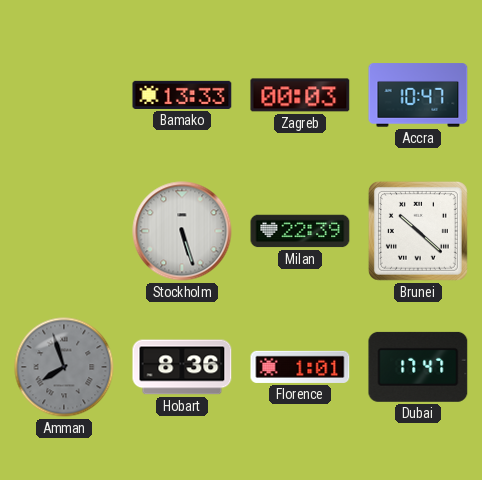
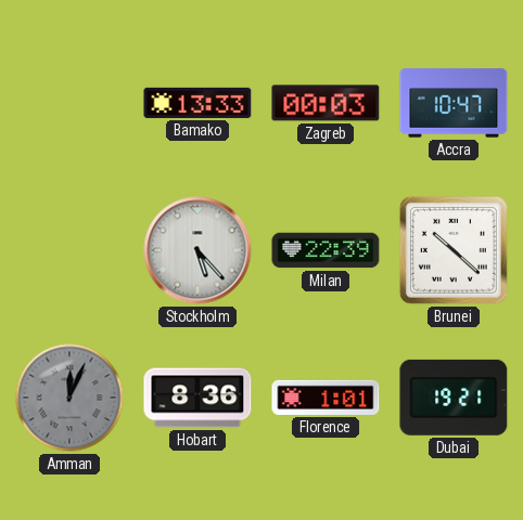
Stockholm: 5:27 -> 5:23 (197, 250)
Amman: 7:57 -> 12:04 (69, 398)
Dubai: 17:47 -> 19:21 (454, 398)
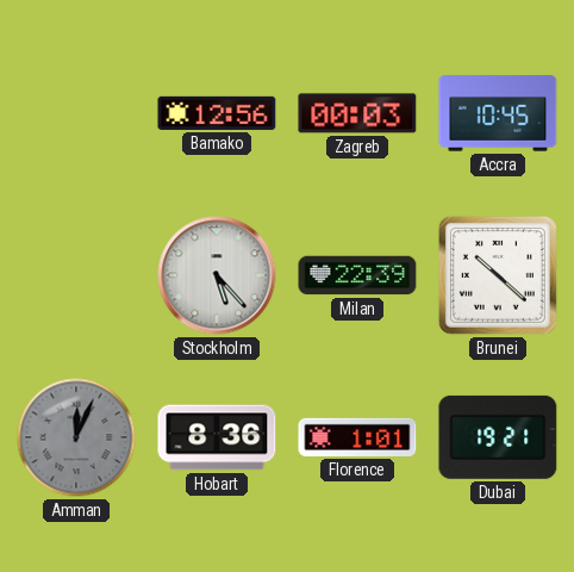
Bamako: 13:33 -> 12:56 (217, 113)
Accra: 10:47 -> 10:45 (498, 113)
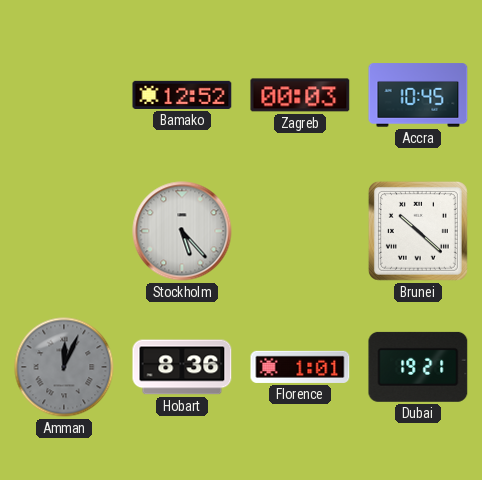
Bamako: 12:56 -> 12:52 (182, 95)
Milan: 22:39 -> none (357, 275)
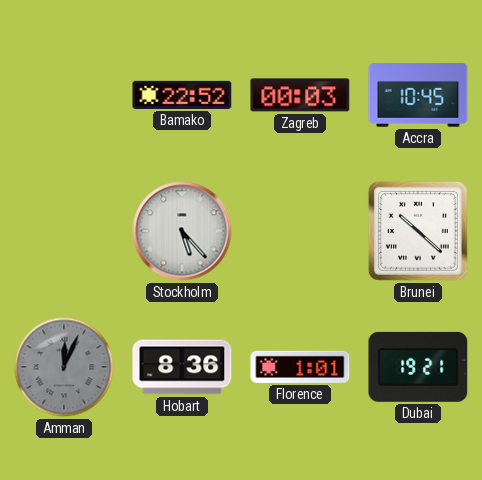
Bamako: 12:52 -> 22:52 (182, 95)
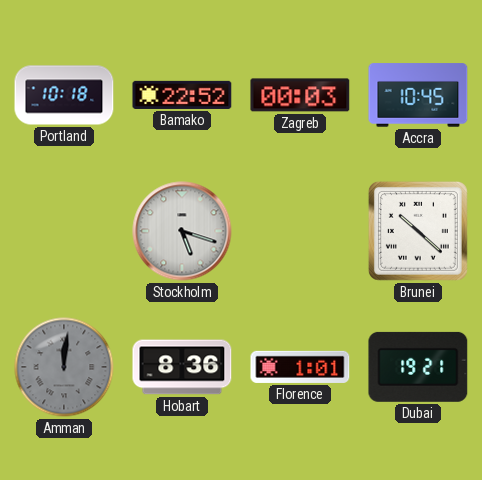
Portland: none -> 10:18 (64, 95)
Stockholm: 5:23 -> 5:18 (182, 231)
Amman: 12:04 -> 12:01 (64, 367)
